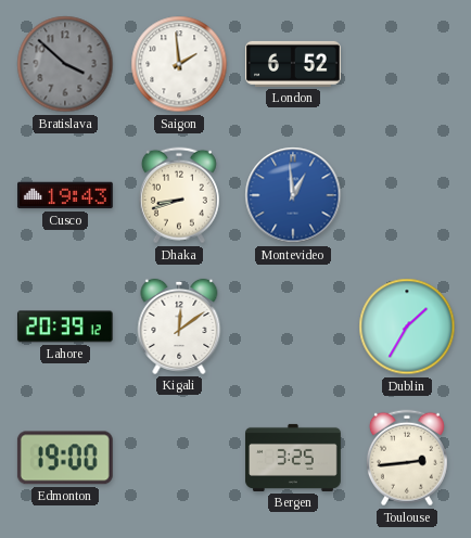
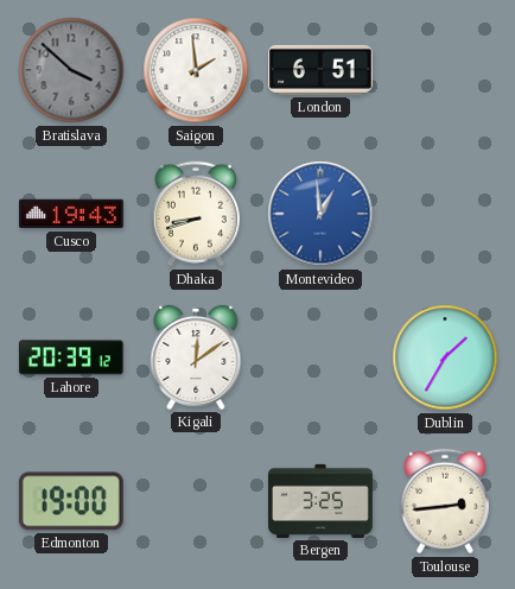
London: 6:52 -> 6:51 (322, 70)
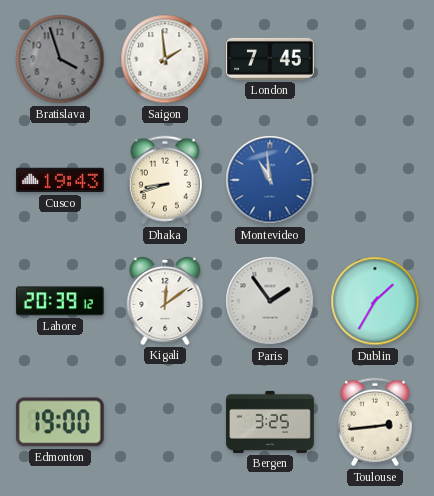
Bratislava: 3:52 -> 3:57 (60, 59)
London: 6:51 -> 7:45 (271, 59)
Montevideo: 12:59 -> 10:59 (270, 180)
Paris: none -> 1:54 (270, 301)
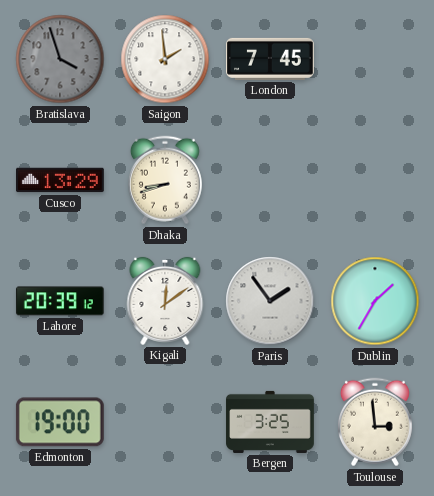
Cusco: 19:43 -> 13:29 (61, 180)
Montevideo: 10:59 -> none (270, 180)
Toulouse: 2:44 -> 2:59 (375, 422)
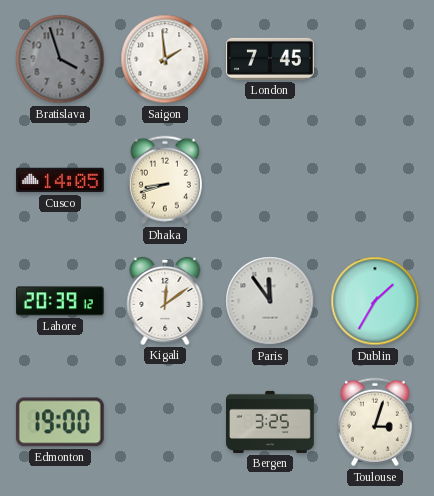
Cusco: 13:29 -> 14:05 (61, 180)
Paris: 1:54 -> 11:54 (270, 301)
Toulouse: 2:59 -> 3:03 (375, 422)
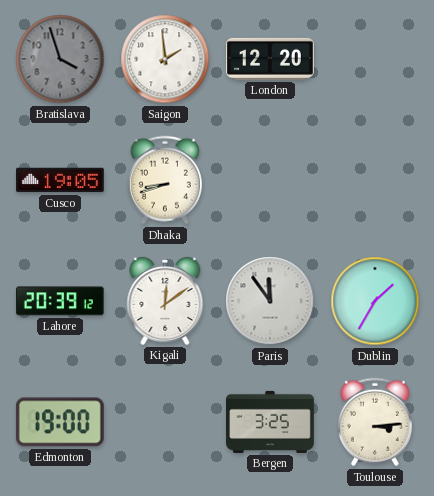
London: 7:45 -> 12:20 (271, 59)
Cusco: 14:05 -> 19:05 (61, 180)
Toulouse: 3:03 -> 3:14 (375, 422)
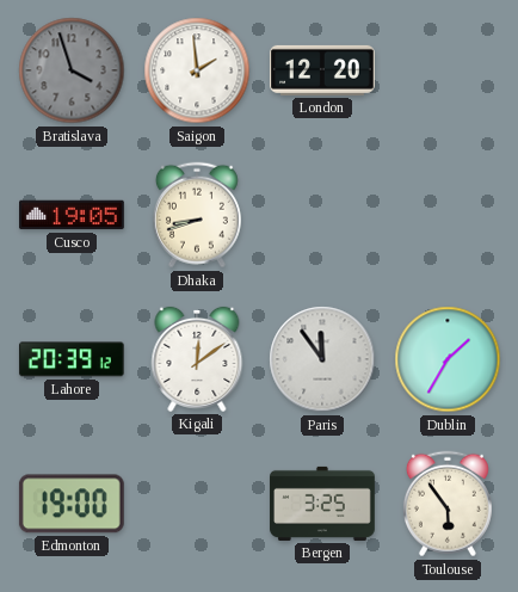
Toulouse: 3:14 -> 5:54 (448, 504)
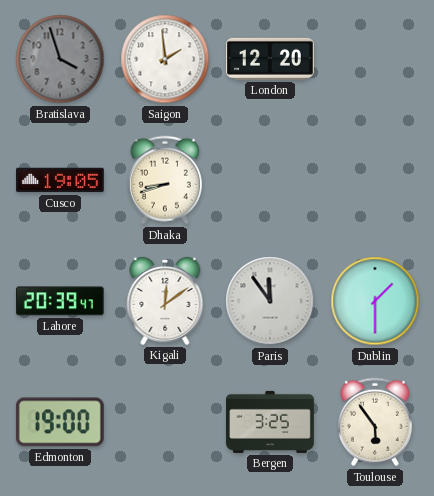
Lahore: 20:39:12 -> 20:39:47 (60, 301)
Dublin: 1:35 -> 1:30 (375, 301)
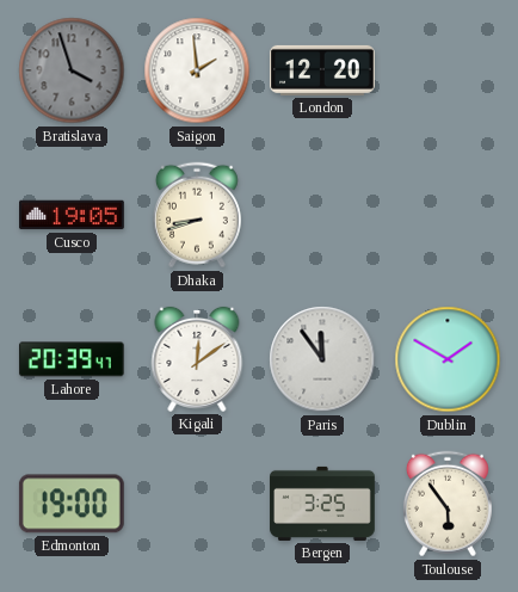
Dublin: 1:30 -> 1:50 (448, 359)
